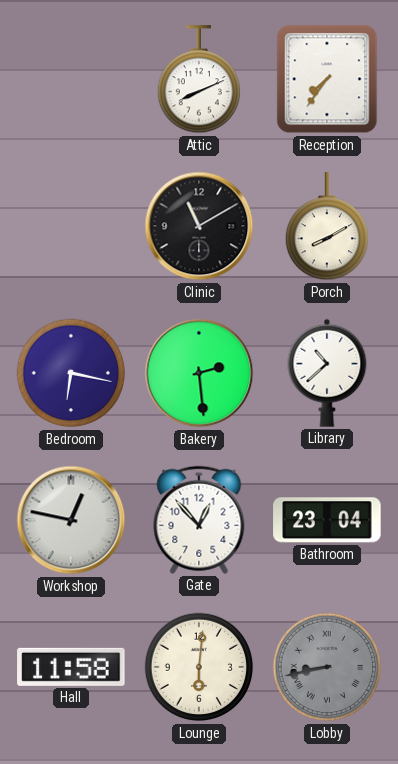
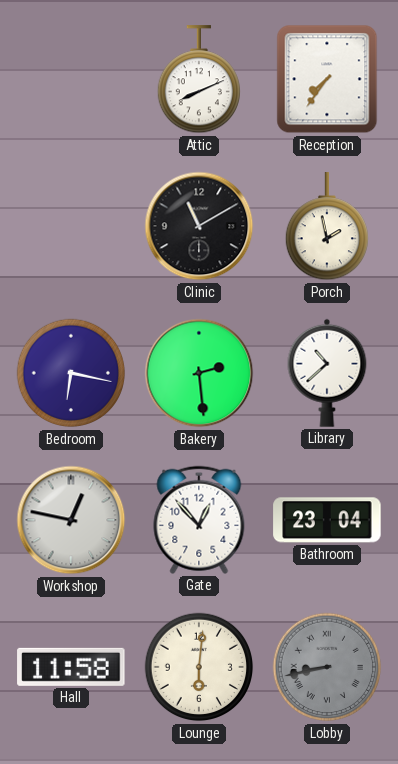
Porch: 8:10 -> 1:58 (326, 227)
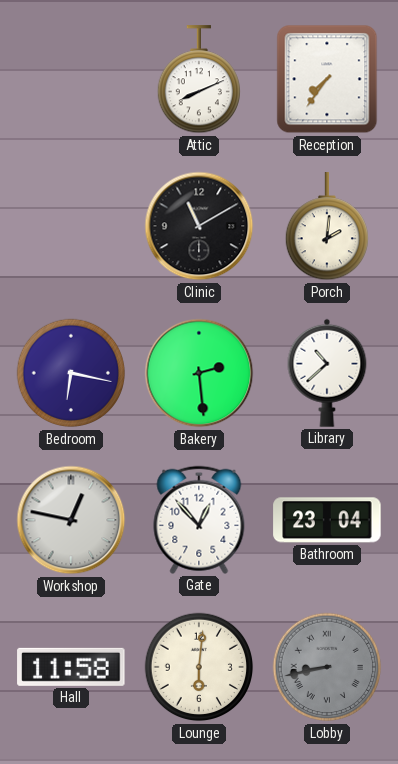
Porch: 1:58 -> 2:01 (326, 227)
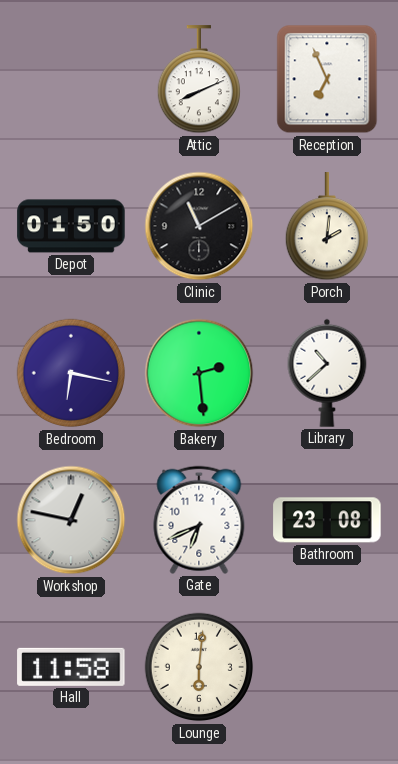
Reception: 7:36 -> 6:56 (327, 79)
Depot: none -> 01:50 (71, 226)
Gate: 12:53 -> 6:41 (199, 520)
Bathroom: 23:04 -> 23:08 (327, 520)
Lobby: 8:43 -> none (327, 667)
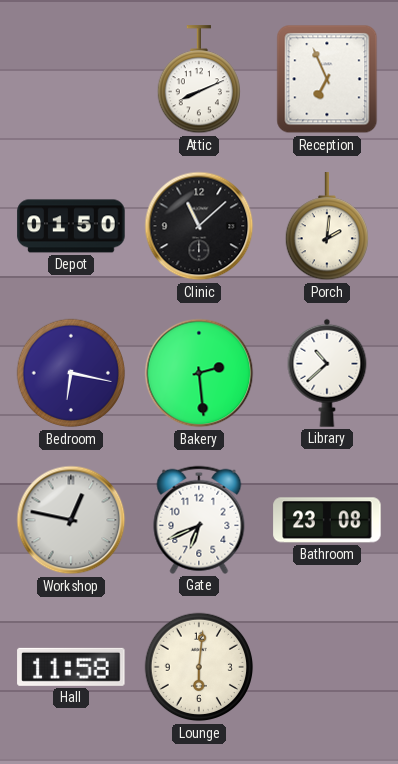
Clinic: 11:10 -> 11:08 (199, 226)
